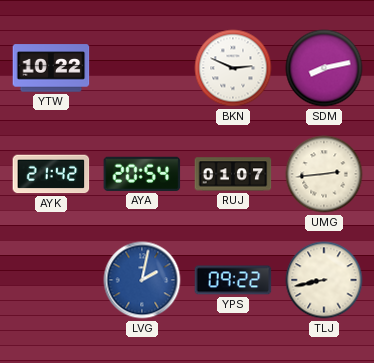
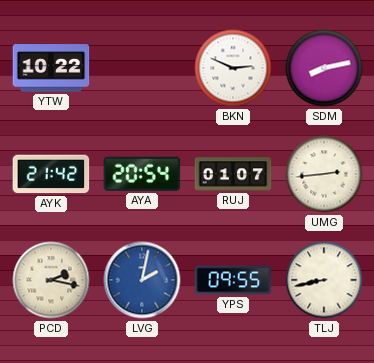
PCD: none -> 2:17 (51, 280)
YPS: 09:22 -> 09:55 (233, 280)
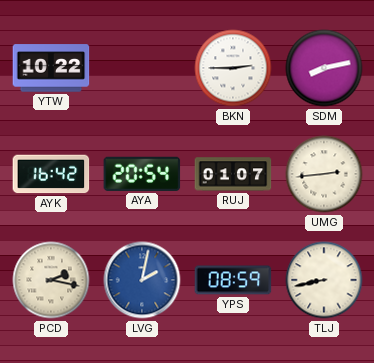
BKN: 2:49 -> 2:45 (233, 68)
AYK: 21:42 -> 16:42 (51, 174)
YPS: 09:55 -> 08:59 (233, 280)
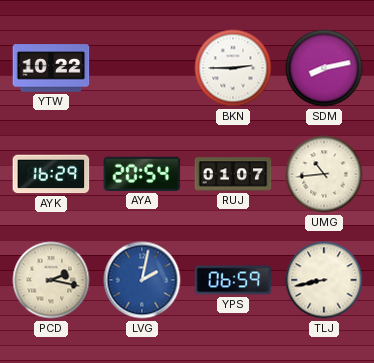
AYK: 16:42 -> 16:29 (51, 174)
UMG: 2:44 -> 10:44 (324, 174)
YPS: 08:59 -> 06:59 (233, 280)
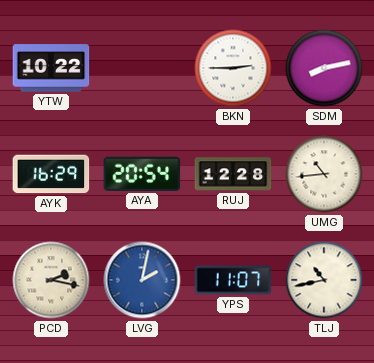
RUJ: 01:07 -> 12:28 (233, 174)
YPS: 06:59 -> 11:07 (233, 280)
TLJ: 8:43 -> 10:43 (324, 280)
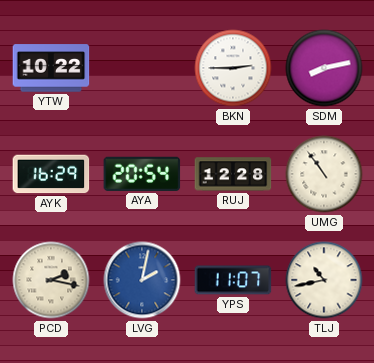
UMG: 10:44 -> 10:54 (324, 174)
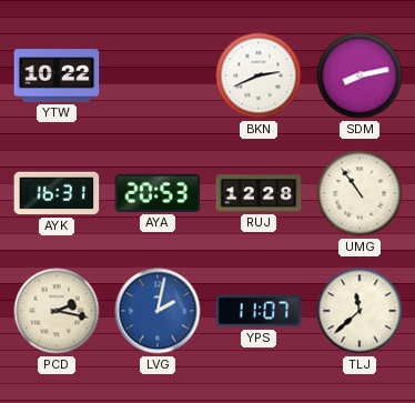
BKN: 2:45 -> 2:41 (259, 75)
AYK: 16:29 -> 16:31 (57, 193)
AYA: 20:54 -> 20:53 (158, 193)
TLJ: 10:43 -> 11:38 (360, 311)
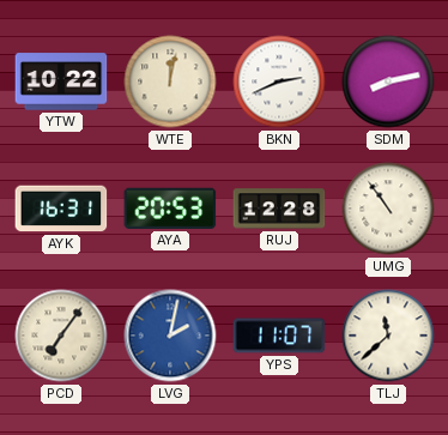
WTE: none -> 12:02 (170, 81)
PCD: 2:17 -> 7:06 (61, 336)
